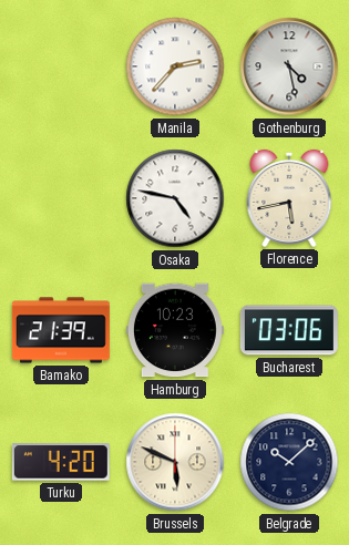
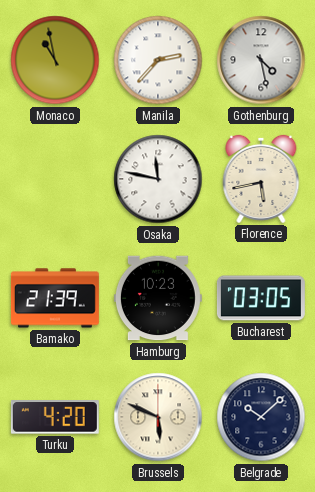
Monaco: none -> 10:58 (55, 60)
Osaka: 4:47 -> 11:47 (158, 179)
Bucharest: 03:06 -> 03:05 (261, 298)
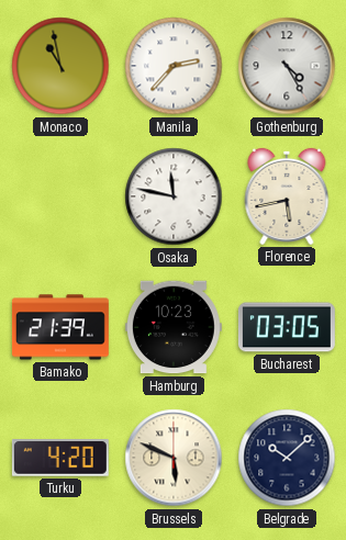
Gothenburg: 4:28 -> 4:25 (287, 66)
